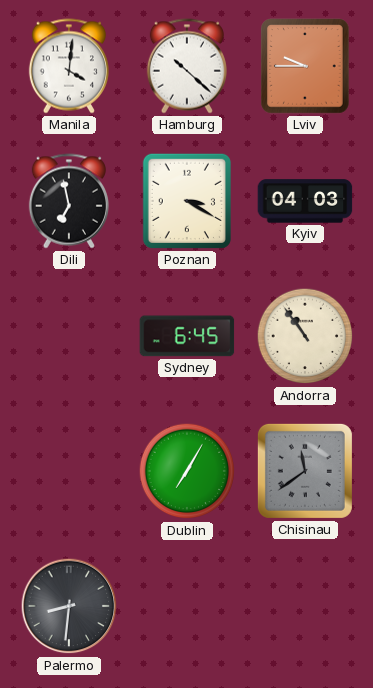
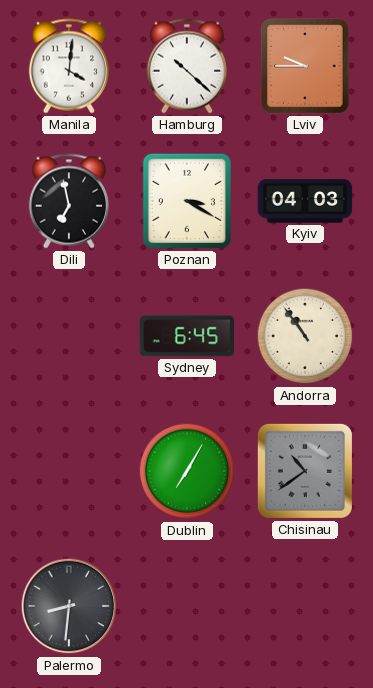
Chisinau: 11:39 -> 10:39 (305, 471)
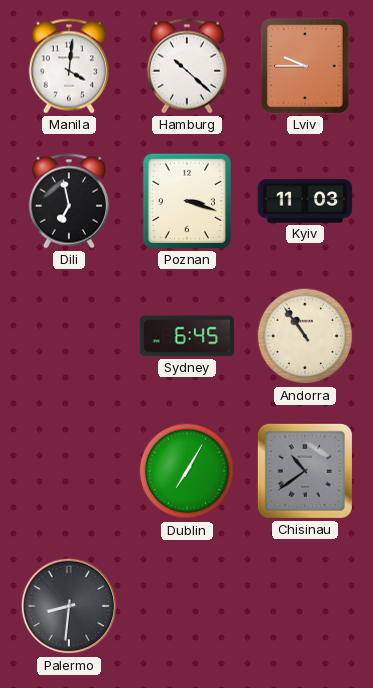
Poznan: 3:20 -> 3:18 (187, 201)
Kyiv: 04:03 -> 11:03 (305, 201)
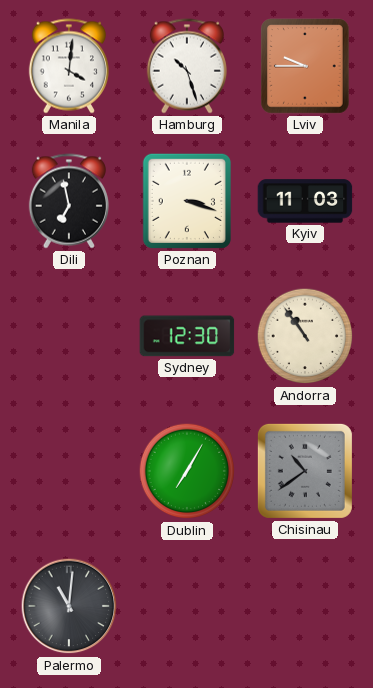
Hamburg: 10:22 -> 10:27 (187, 66)
Sydney: 6:45 -> 12:30 (187, 336)
Palermo: 8:31 -> 11:01 (69, 606)
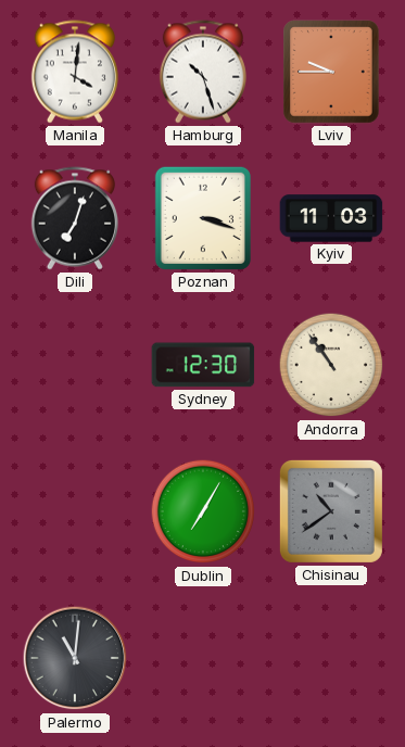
Dili: 6:58 -> 7:03 (75, 218)
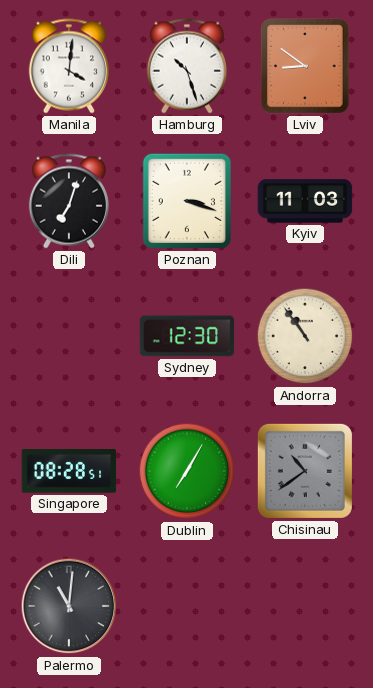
Lviv: 9:45 -> 8:51 (305, 66)
Singapore: none -> 08:28 (69, 471)
